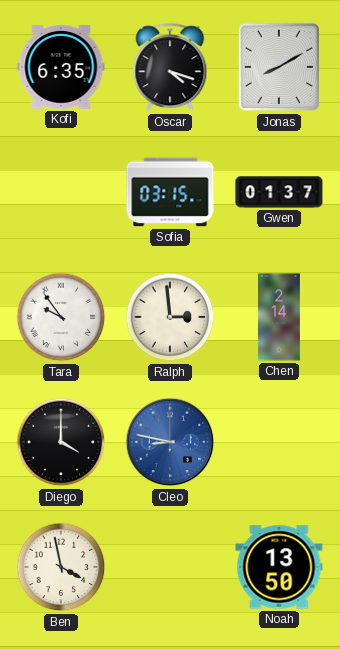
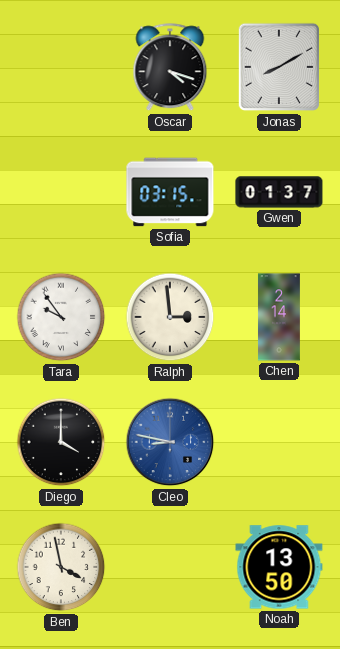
Kofi: 6:35 -> none (61, 68)
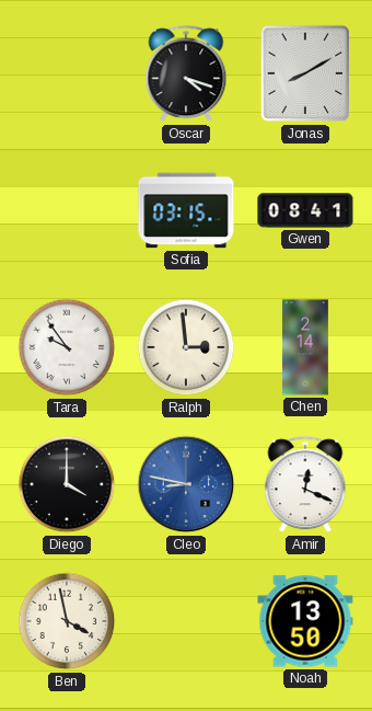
Gwen: 01:37 -> 08:41 (305, 210)
Amir: none -> 12:19 (305, 485)
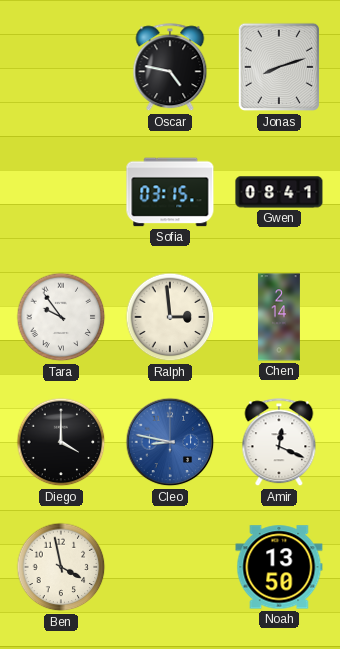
Oscar: 4:18 -> 4:47 (170, 68)
Jonas: 8:10 -> 8:12 (278, 67)
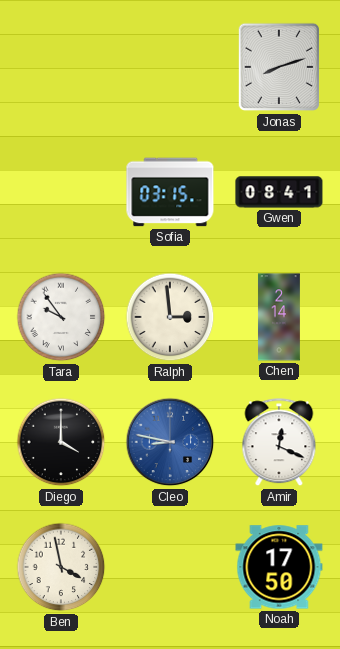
Oscar: 4:47 -> none (170, 68)
Noah: 13:50 -> 17:50 (279, 567)
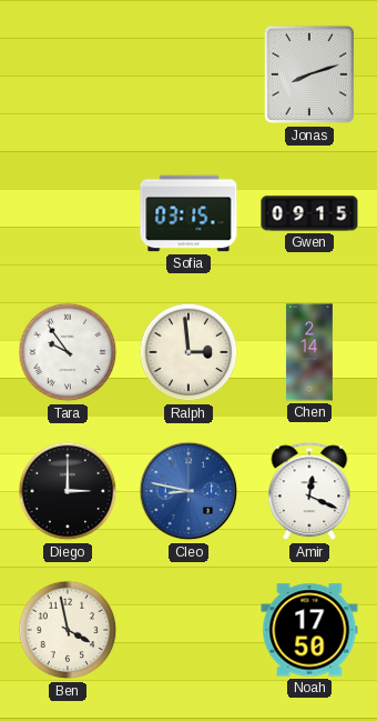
Gwen: 08:41 -> 09:15 (309, 213)
Diego: 4:00 -> 3:00 (68, 491)
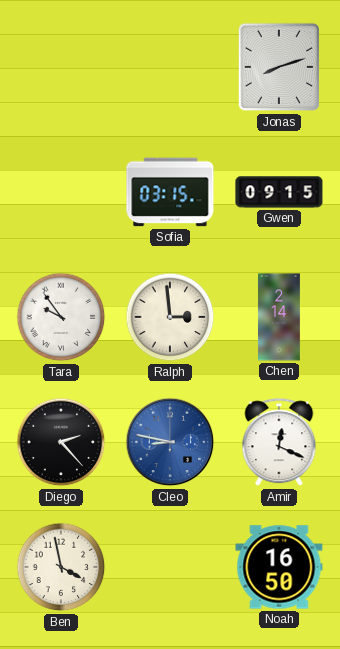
Diego: 3:00 -> 2:23 (61, 442)
Noah: 17:50 -> 16:50 (279, 567)
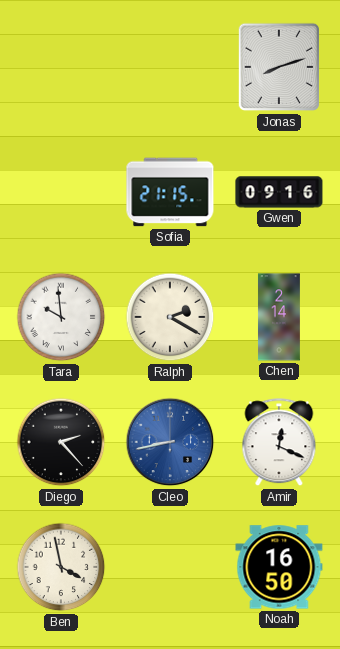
Sofia: 03:15 -> 21:15 (170, 192)
Gwen: 09:15 -> 09:16 (279, 192)
Tara: 9:54 -> 9:59 (61, 317)
Ralph: 2:59 -> 2:20 (170, 317)
Cleo: 8:47 -> 8:43 (170, 442)
